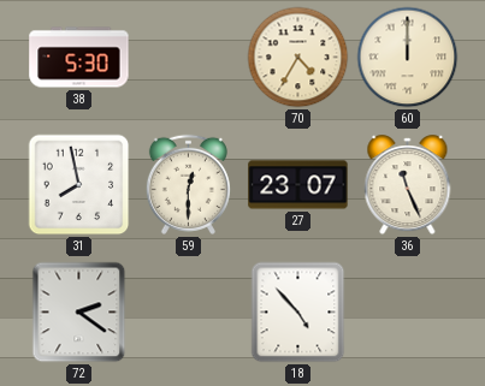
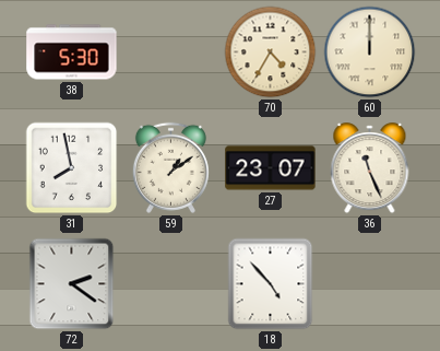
59: 12:30 -> 1:09 (170, 167)
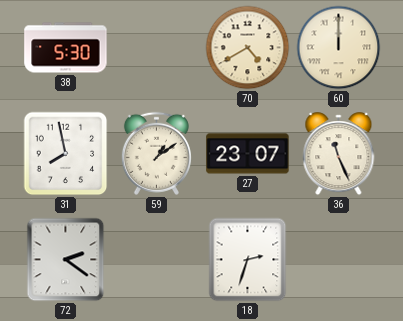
70: 4:35 -> 4:40 (248, 48)
18: 4:53 -> 2:33 (248, 260)
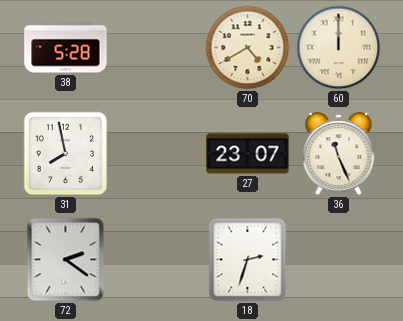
38: 5:30 -> 5:28 (66, 48)
59: 1:09 -> none (156, 153)
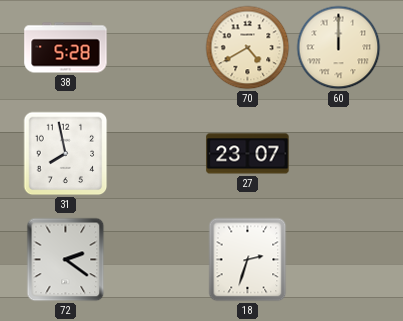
36: 11:26 -> none (339, 154)
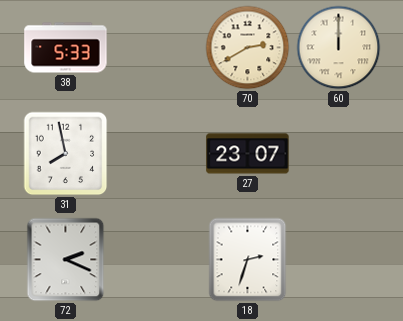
38: 5:28 -> 5:33 (66, 48)
70: 4:40 -> 2:40 (248, 48)
72: 2:21 -> 2:19 (66, 260)
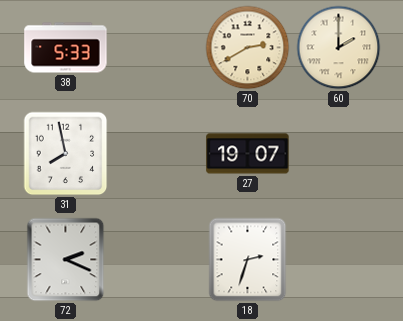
60: 12:00 -> 2:00 (339, 48)
27: 23:07 -> 19:07 (248, 154)
